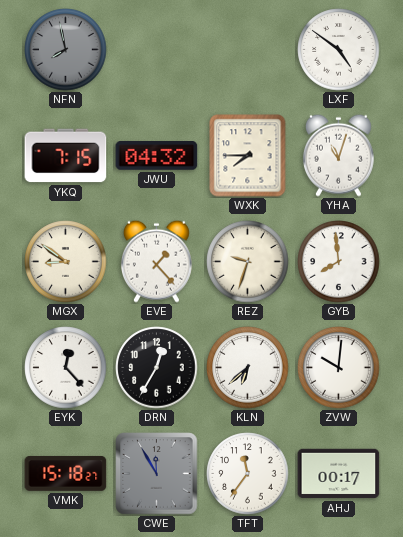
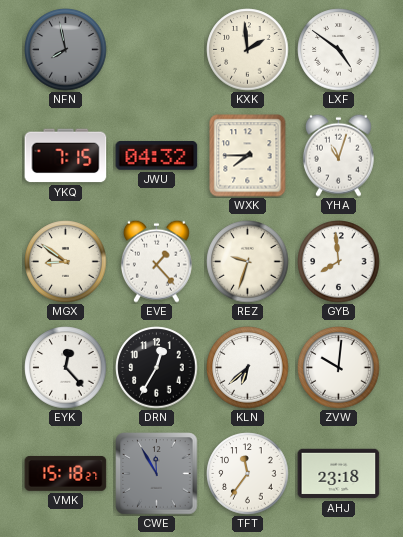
KXK: none -> 1:59 (248, 50)
AHJ: 00:17 -> 23:18 (339, 474)
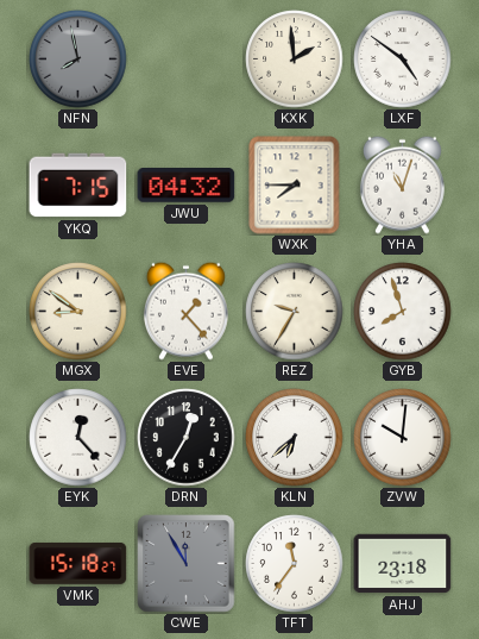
REZ: 9:33 -> 9:35 (295, 312)
GYB: 7:59 -> 7:57 (403, 312)
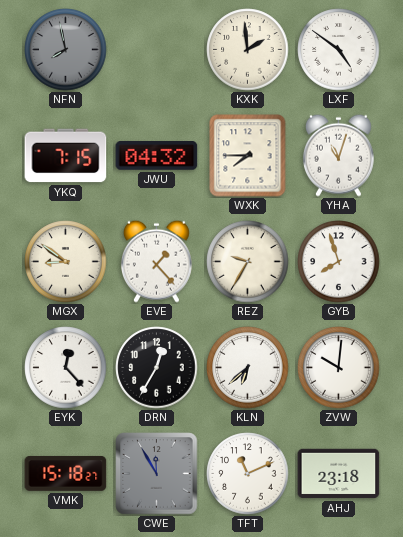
TFT: 11:36 -> 11:11 (248, 474)
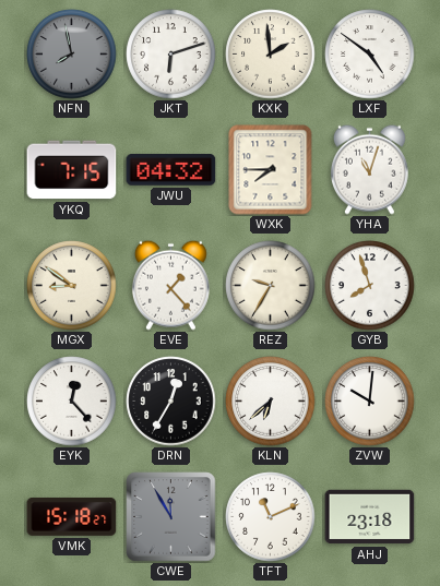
JKT: none -> 6:12 (171, 55)
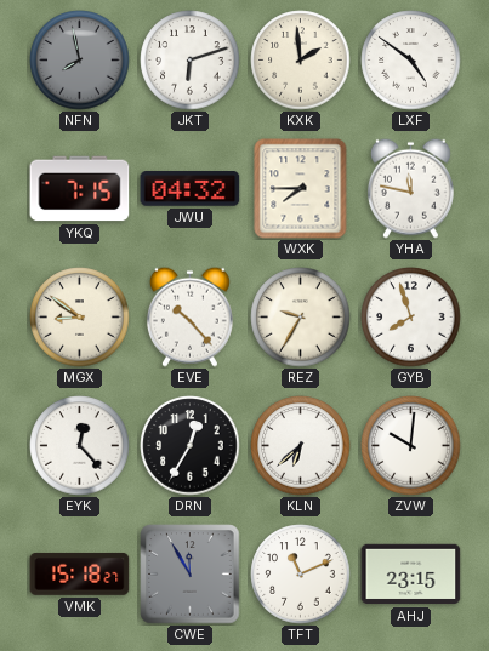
YHA: 11:03 -> 11:47 (410, 188)
EVE: 1:23 -> 10:23 (189, 316)
AHJ: 23:18 -> 23:15 (411, 575)
